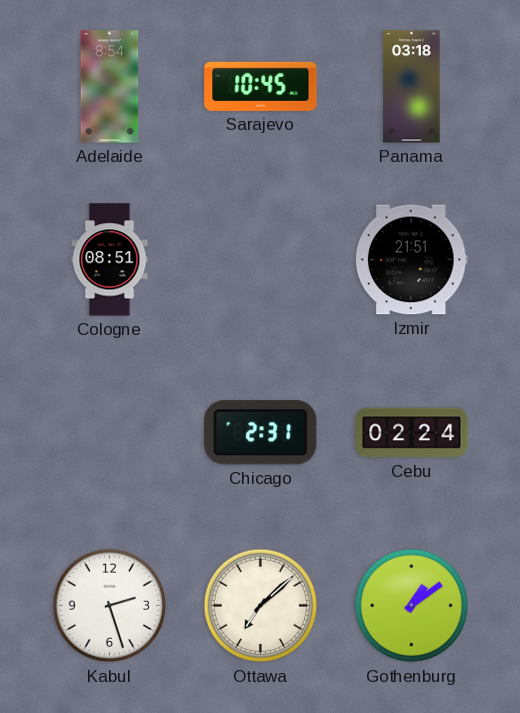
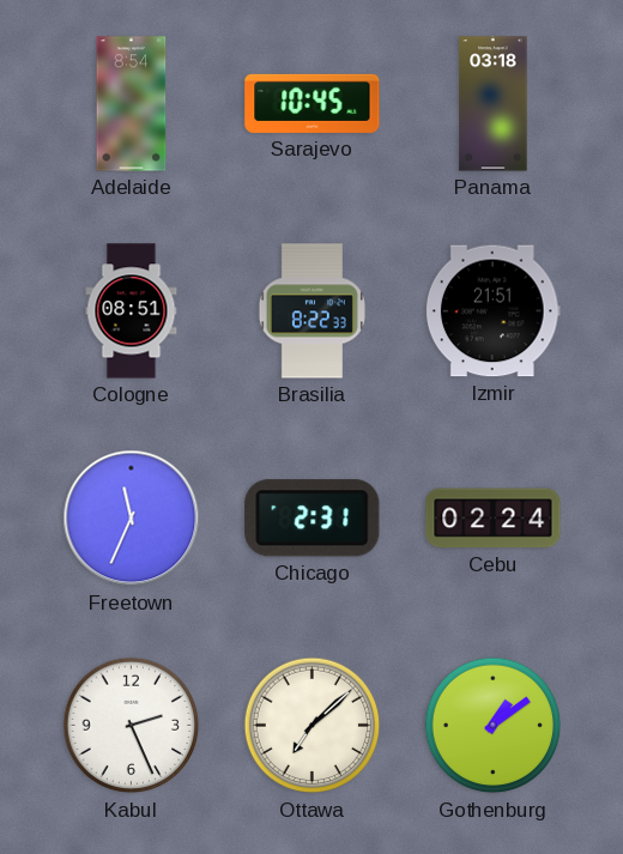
Brasilia: none -> 8:22 (311, 311)
Freetown: none -> 11:34 (132, 519)
Kabul: 2:27 -> 2:26 (132, 726)
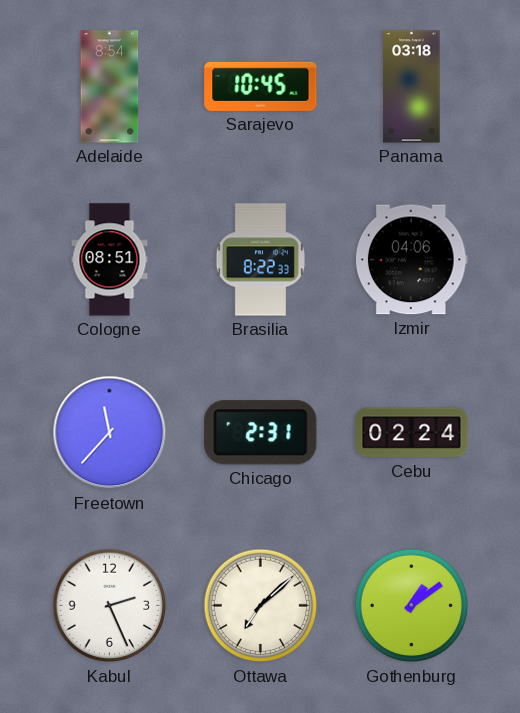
Izmir: 21:51 -> 04:06 (411, 260)
Freetown: 11:34 -> 11:37 (110, 433)
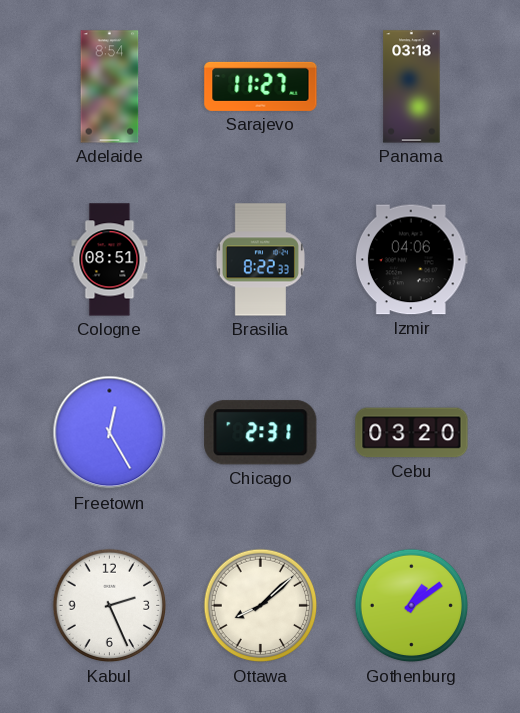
Sarajevo: 10:45 -> 11:27 (261, 86)
Freetown: 11:37 -> 12:25 (110, 433)
Cebu: 02:24 -> 03:20 (412, 433)
Ottawa: 7:08 -> 8:08 (261, 606)
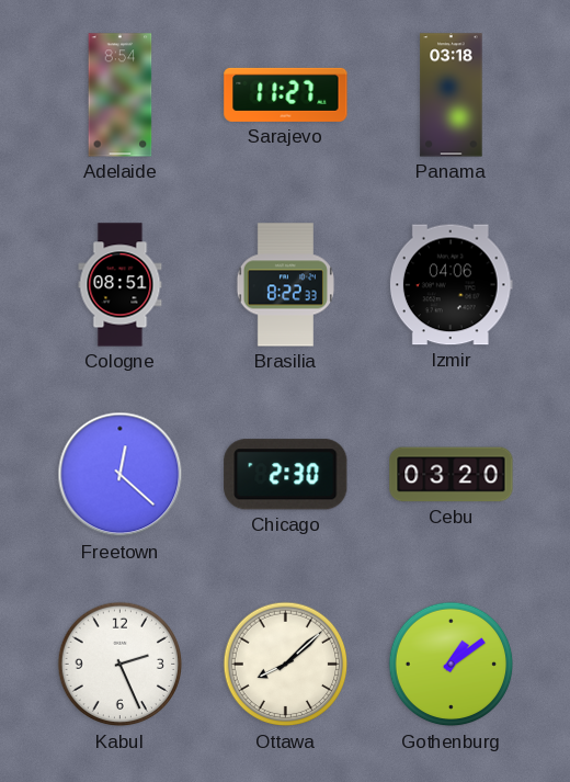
Freetown: 12:25 -> 12:22 (121, 475)
Chicago: 2:31 -> 2:30 (286, 475)
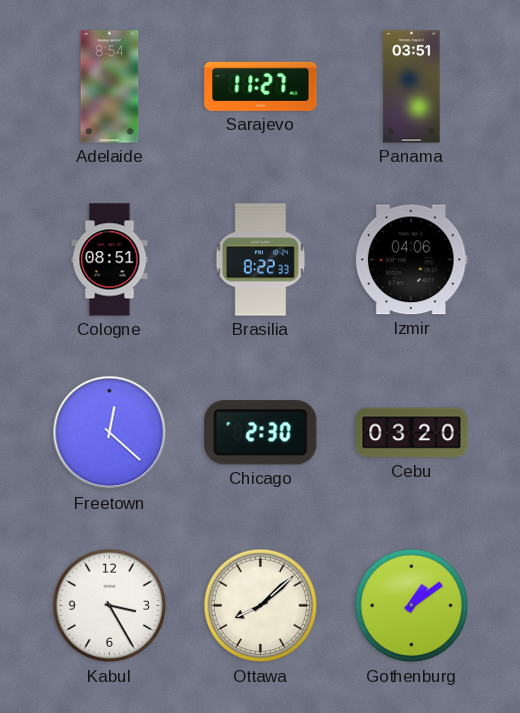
Panama: 03:18 -> 03:51 (412, 87)
Kabul: 2:26 -> 3:25 (110, 606)
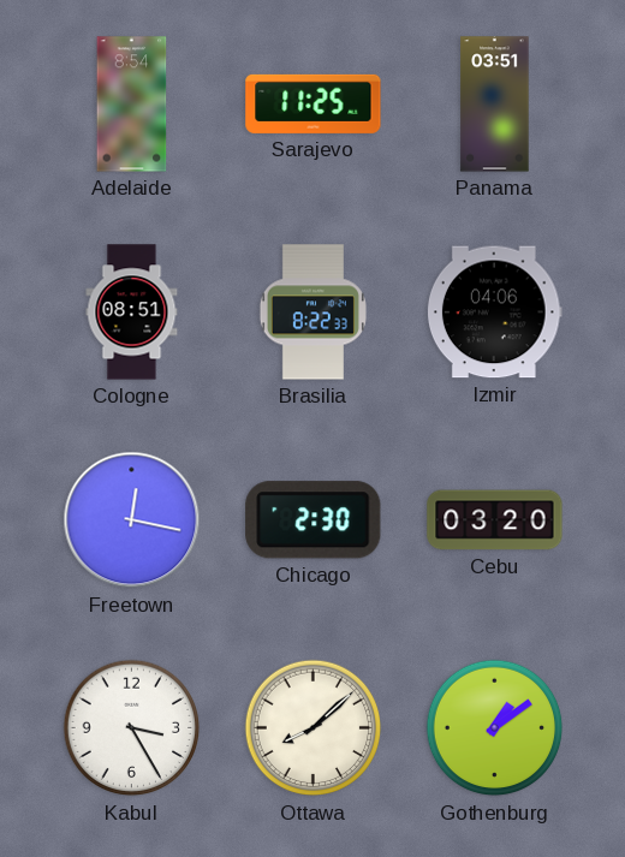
Sarajevo: 11:27 -> 11:25 (314, 103)
Freetown: 12:22 -> 12:17 (132, 520)
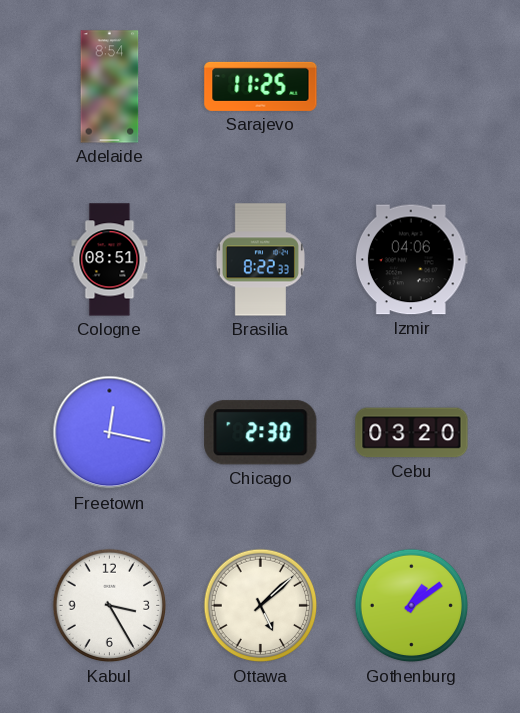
Panama: 03:51 -> none (495, 105)
Ottawa: 8:08 -> 5:08 (261, 606)
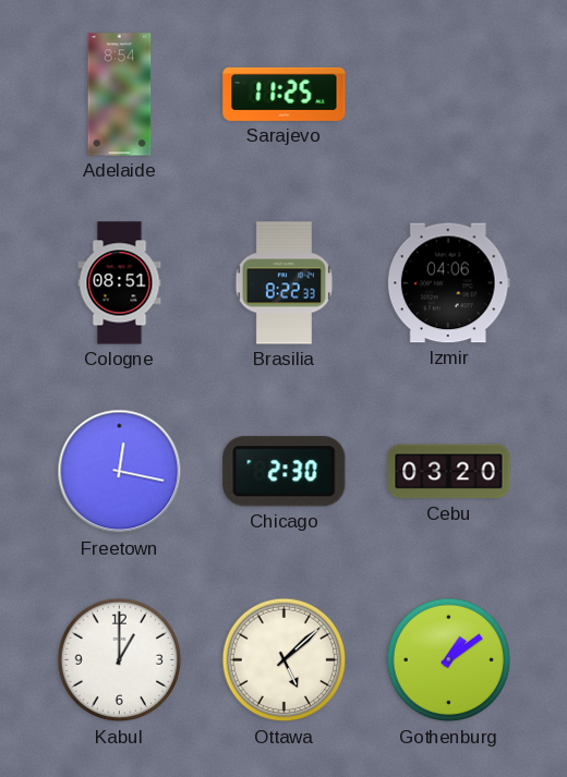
Kabul: 3:25 -> 1:00 (120, 660)
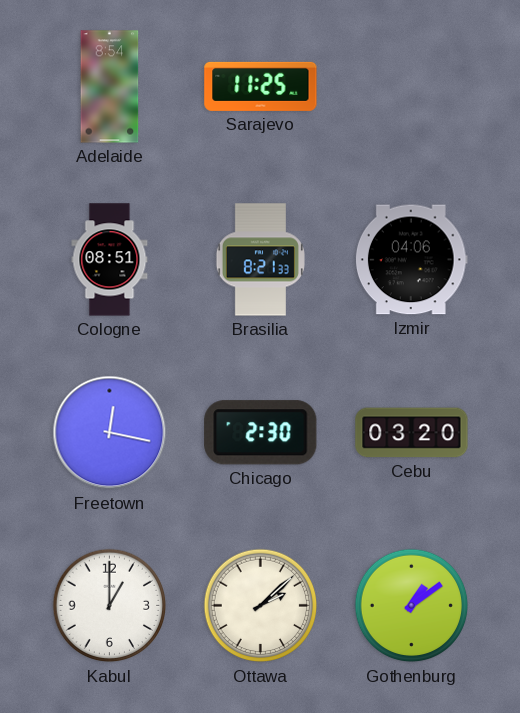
Brasilia: 8:22 -> 8:21 (260, 260)
Ottawa: 5:08 -> 2:08 (261, 606)
